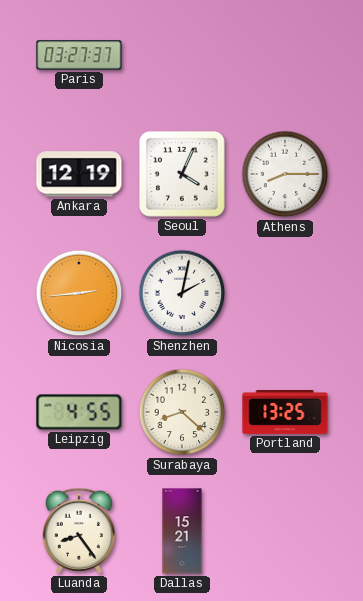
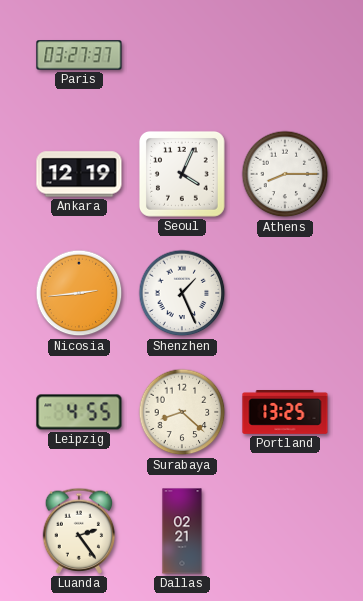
Shenzhen: 2:02 -> 1:26 (182, 293)
Luanda: 8:24 -> 2:24 (79, 531)
Dallas: 15:21 -> 02:21 (182, 531)
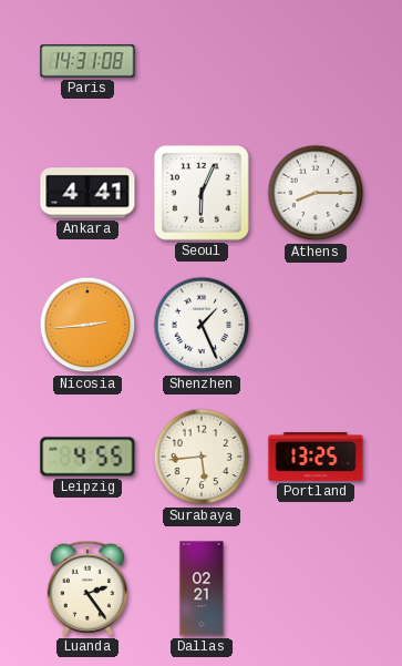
Paris: 03:27 -> 14:31 (87, 61)
Ankara: 12:19 -> 4:41 (87, 193)
Seoul: 4:04 -> 6:04 (202, 193)
Surabaya: 8:22 -> 5:44 (202, 457)
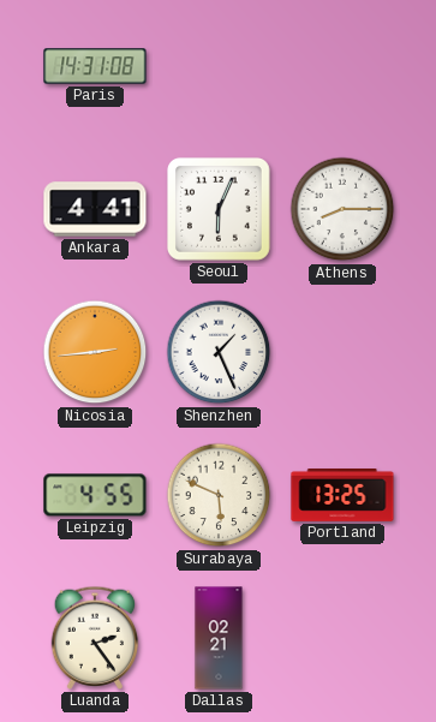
Surabaya: 5:44 -> 5:49 (219, 495)
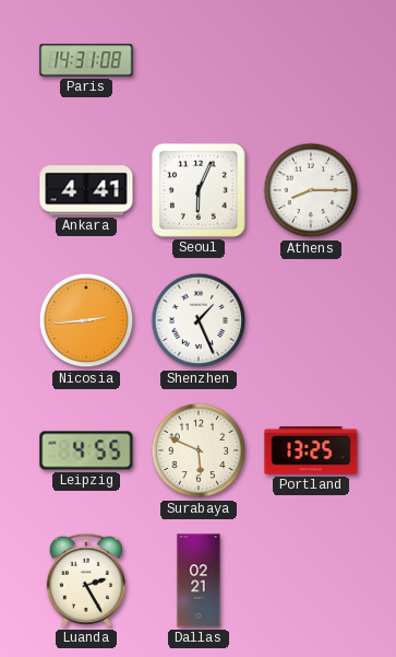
Luanda: 2:24 -> 2:25 (86, 580)
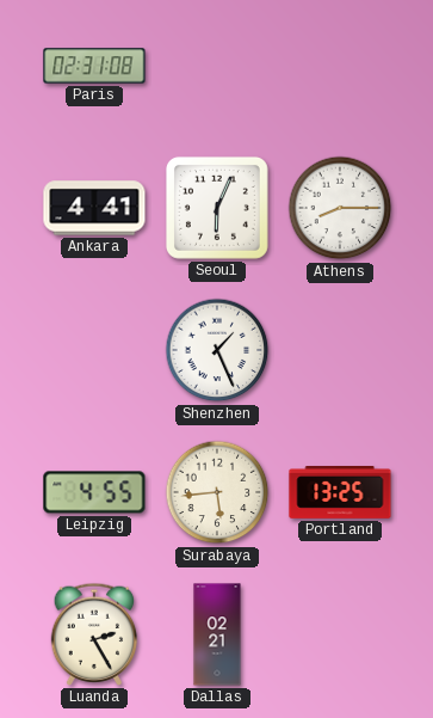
Paris: 14:31 -> 02:31 (94, 66)
Nicosia: 2:44 -> none (86, 320)
Surabaya: 5:49 -> 5:44 (217, 492)
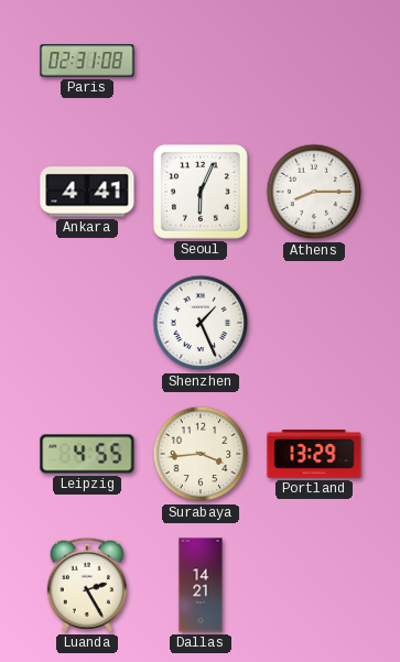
Surabaya: 5:44 -> 3:44 (201, 454)
Portland: 13:25 -> 13:29 (314, 455)
Dallas: 02:21 -> 14:21 (201, 585)
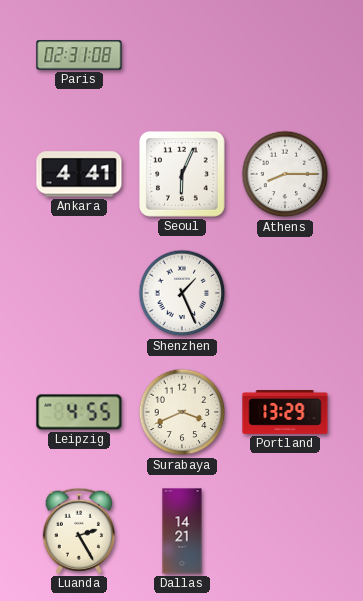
Surabaya: 3:44 -> 3:41 (182, 412)
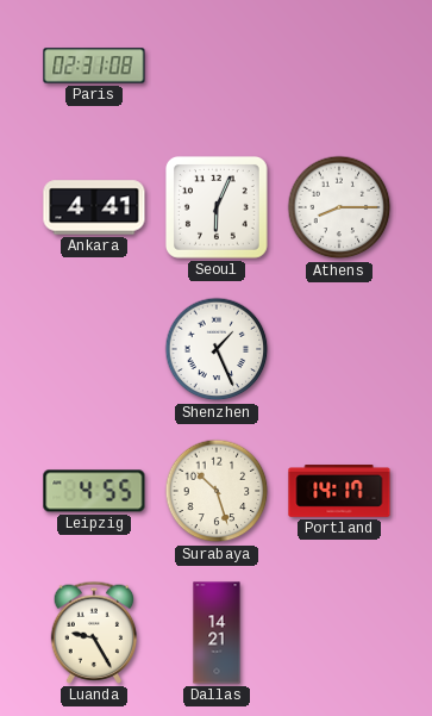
Surabaya: 3:41 -> 10:27 (217, 491)
Portland: 13:29 -> 14:17 (339, 492)
Luanda: 2:25 -> 9:25 (94, 633)
